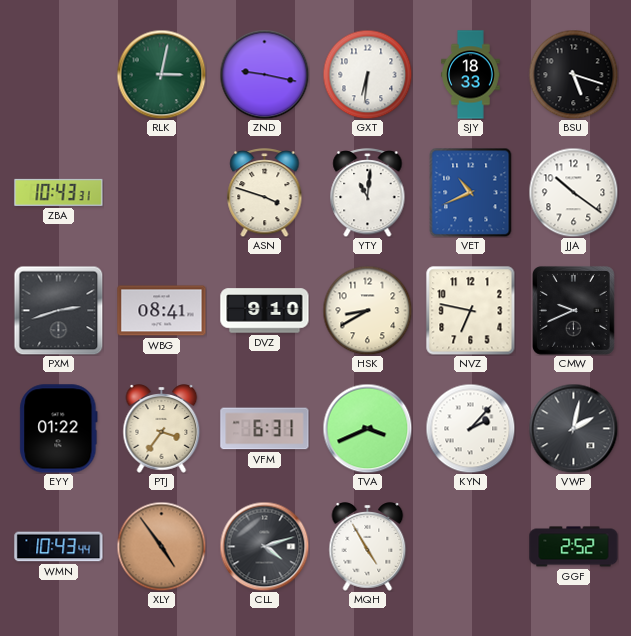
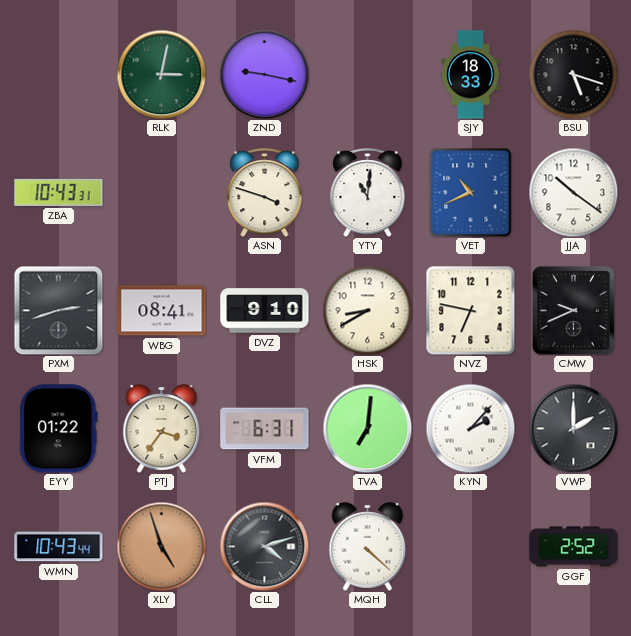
GXT: 6:31 -> none (367, 74)
TVA: 3:41 -> 7:01 (367, 428)
VWP: 2:02 -> 2:00 (573, 428)
XLY: 4:54 -> 4:57 (161, 546)
MQH: 4:55 -> 4:22 (368, 547)
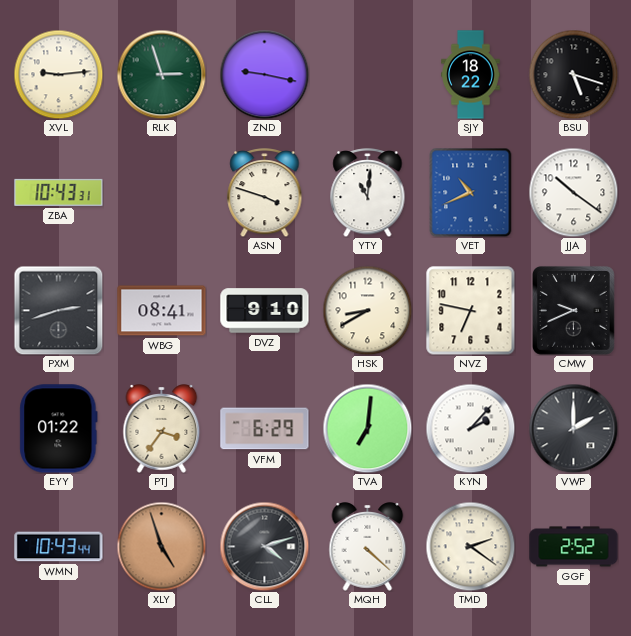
XVL: none -> 9:14 (58, 74)
RLK: 3:02 -> 2:57 (161, 74)
SJY: 18:33 -> 18:22 (471, 75)
VFM: 6:31 -> 6:29 (265, 429)
TMD: none -> 2:21 (470, 546)
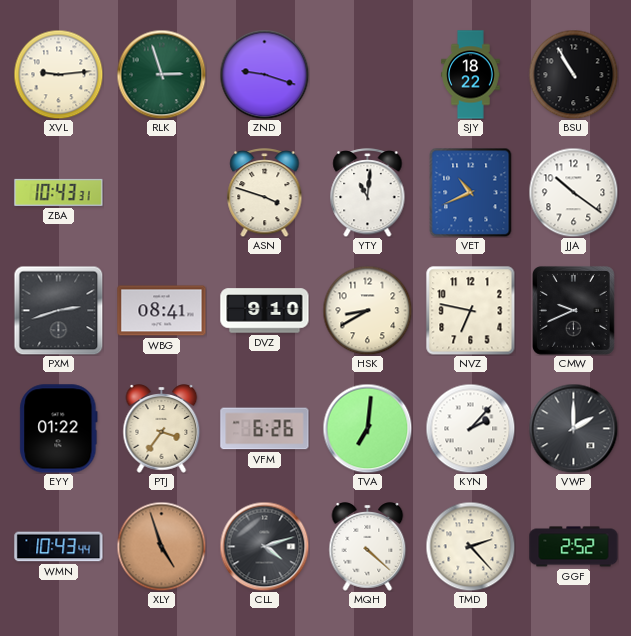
ZND: 9:17 -> 9:18 (264, 74)
BSU: 5:18 -> 10:55 (573, 74)
VFM: 6:29 -> 6:26 (265, 429)
TMD: 2:21 -> 2:23 (470, 546)
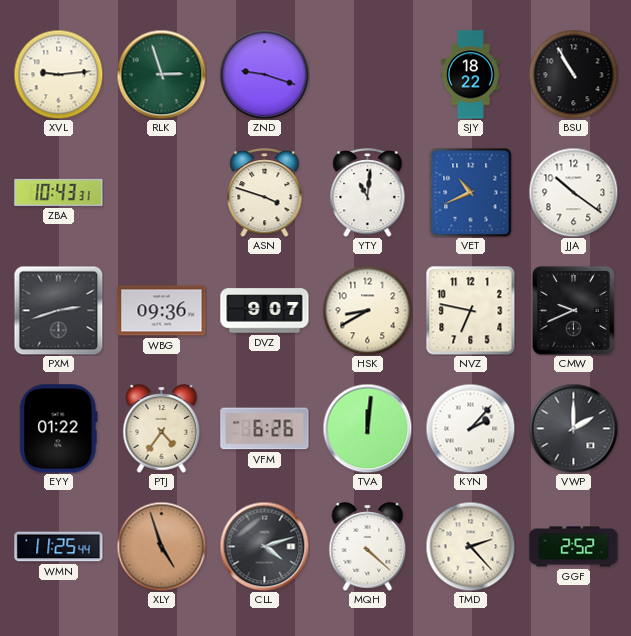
WBG: 08:41 -> 09:36 (162, 311)
DVZ: 9:10 -> 9:07 (265, 311)
PTJ: 3:36 -> 4:36 (162, 429)
TVA: 7:01 -> 12:01 (367, 428)
WMN: 10:43 -> 11:25 (59, 547)
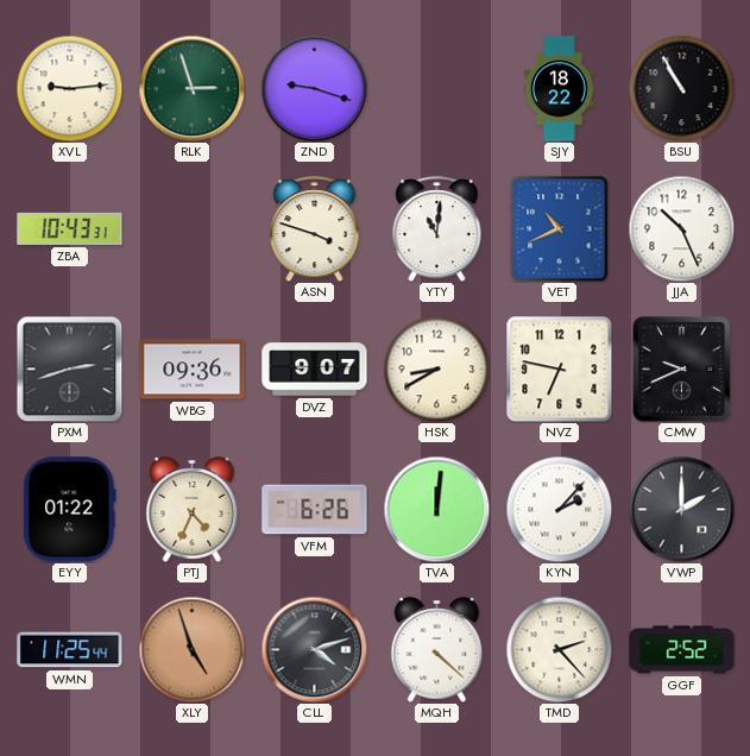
JJA: 10:21 -> 10:26 (681, 228)
PTJ: 4:36 -> 4:34 (193, 510)
